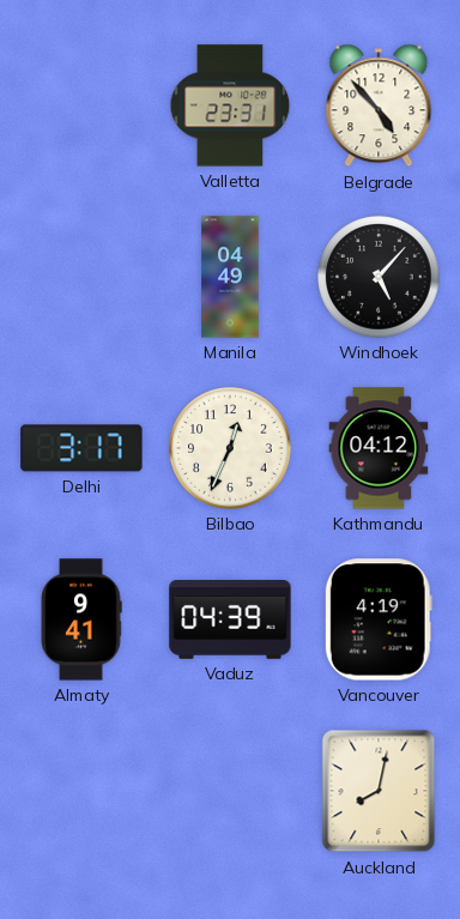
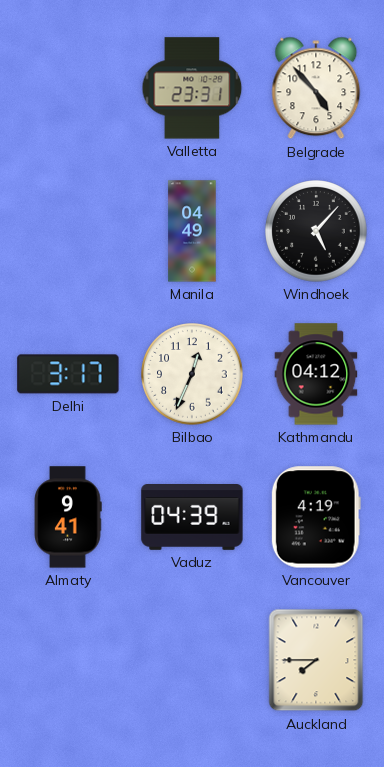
Auckland: 8:02 -> 7:45 (316, 660)
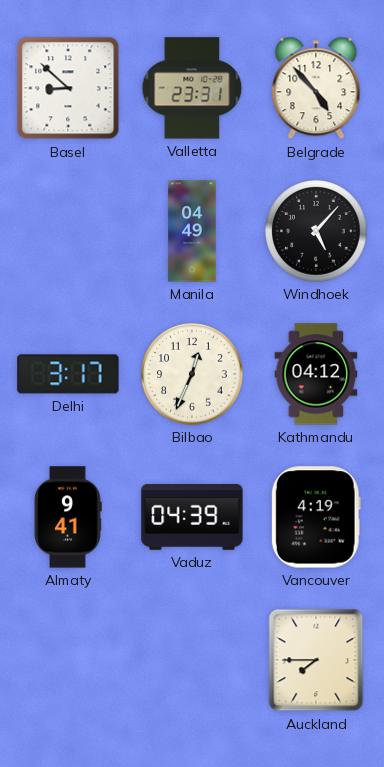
Basel: none -> 8:52 (68, 88)
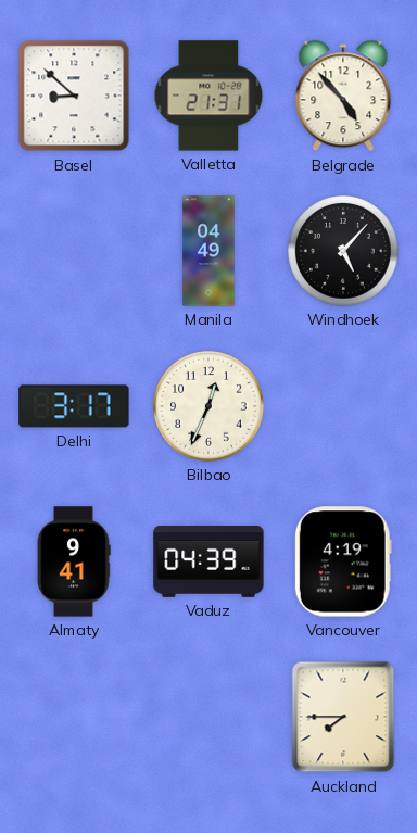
Valletta: 23:31 -> 21:31 (208, 96)
Kathmandu: 04:12 -> none (316, 374)
